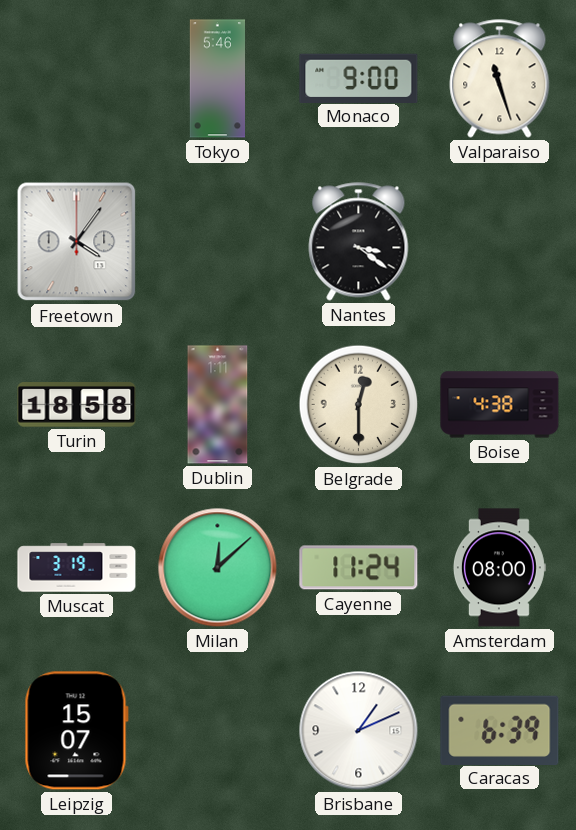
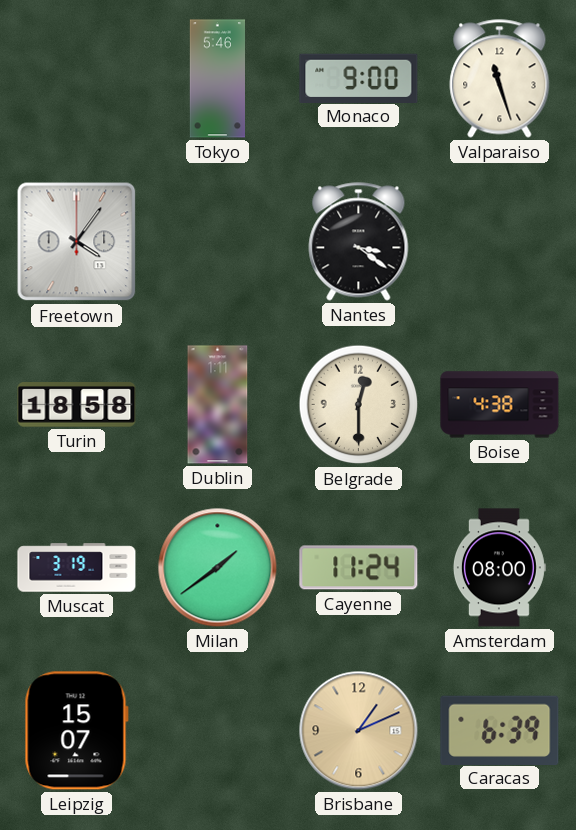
Milan: 12:08 -> 1:39 (218, 568)
Brisbane dial: white -> champagne (359, 731)
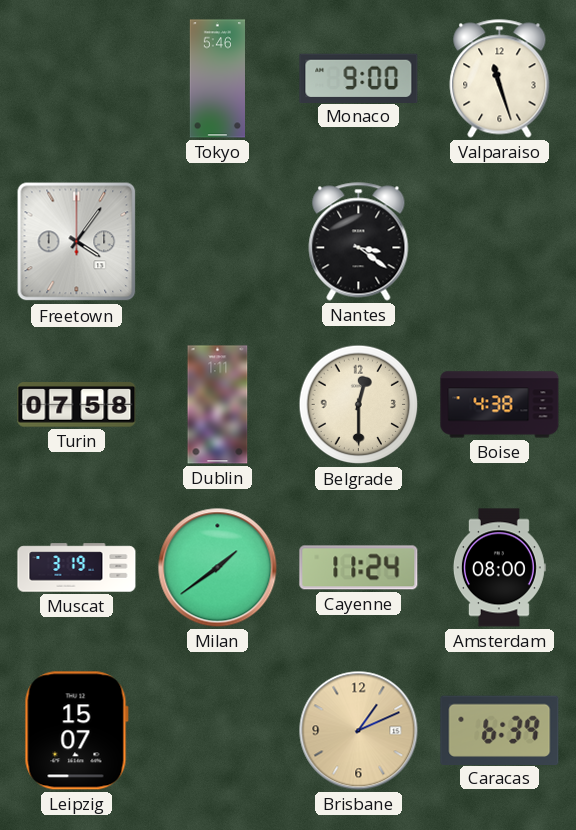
Turin: 18:58 -> 07:58 (77, 405)
